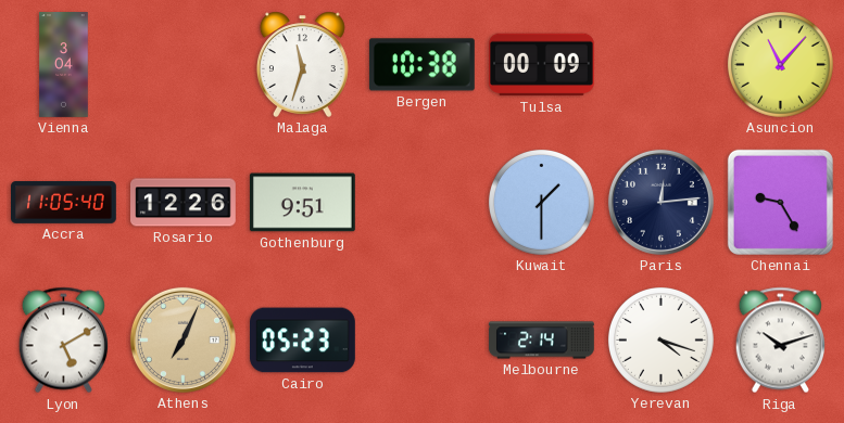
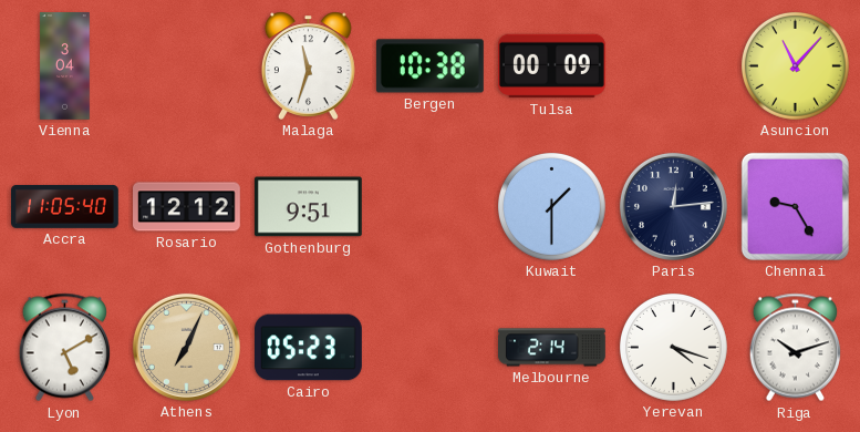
Rosario: 12:26 -> 12:12 (187, 207)
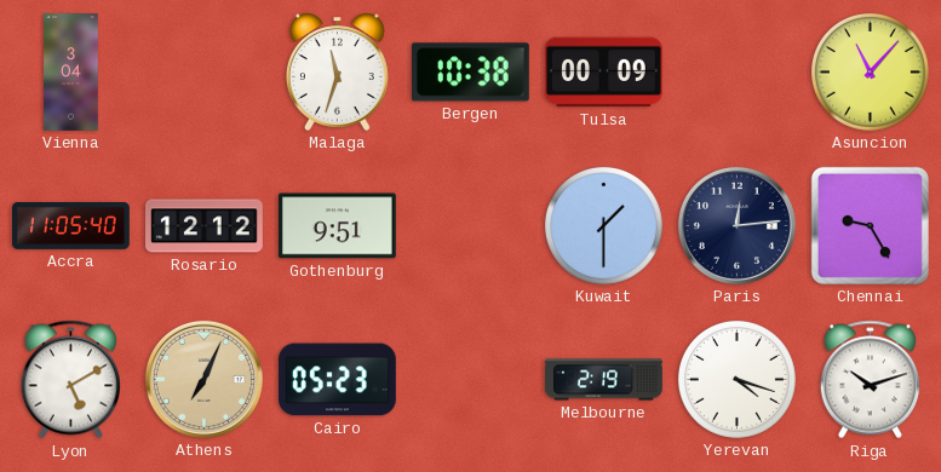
Melbourne: 2:14 -> 2:19 (604, 380)
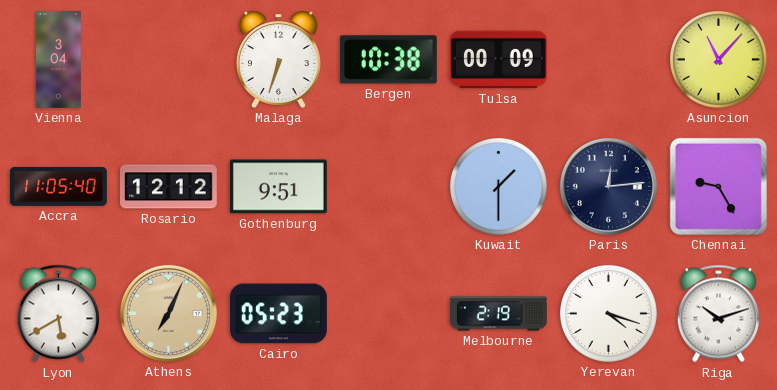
Malaga: 11:33 -> 6:33 (278, 59)
Lyon: 5:10 -> 5:40 (58, 314)
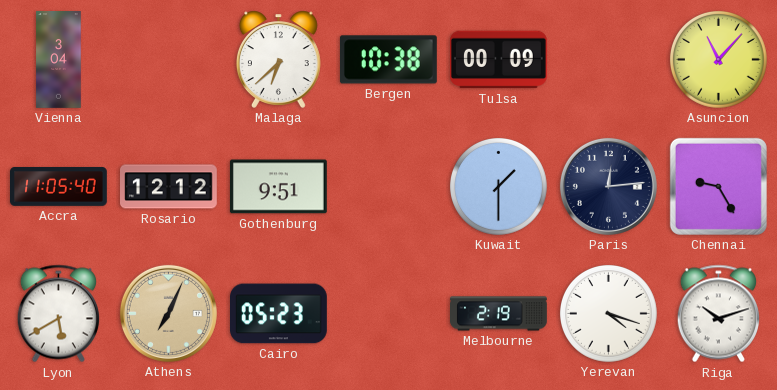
Malaga: 6:33 -> 6:38 (278, 59)
